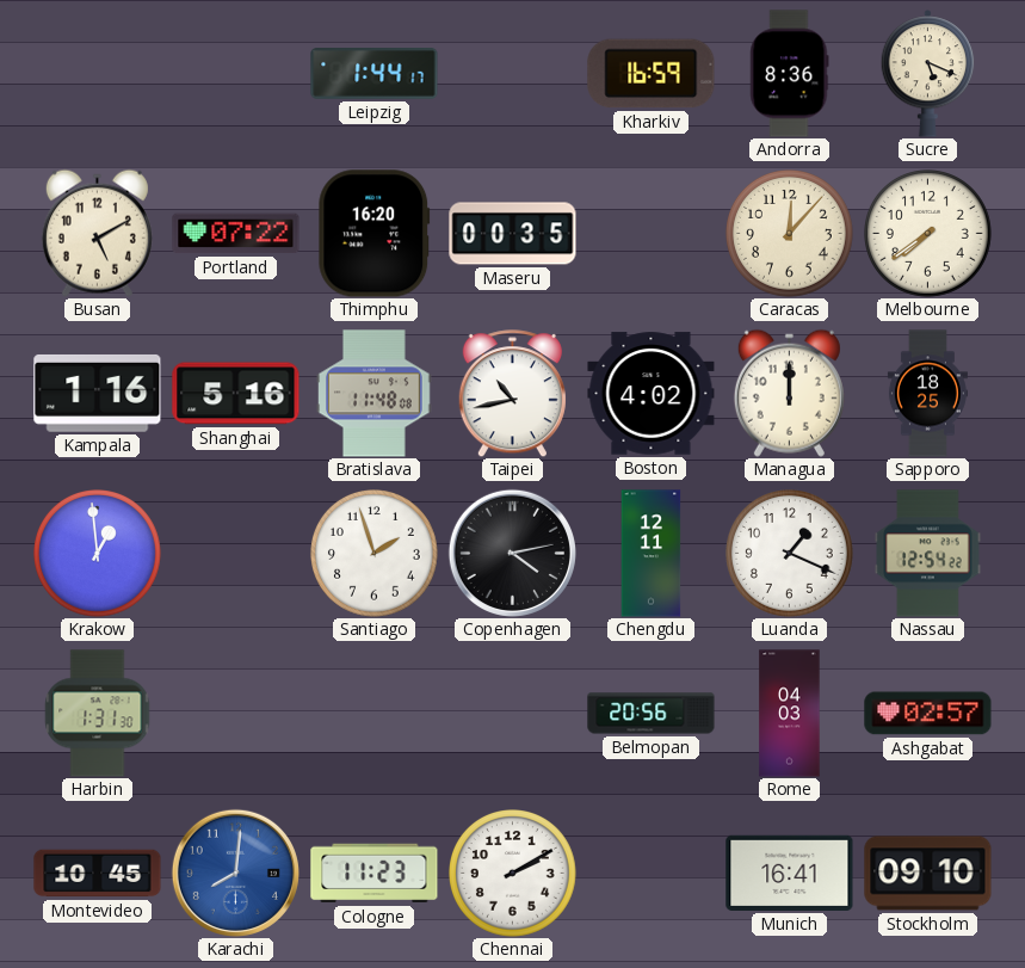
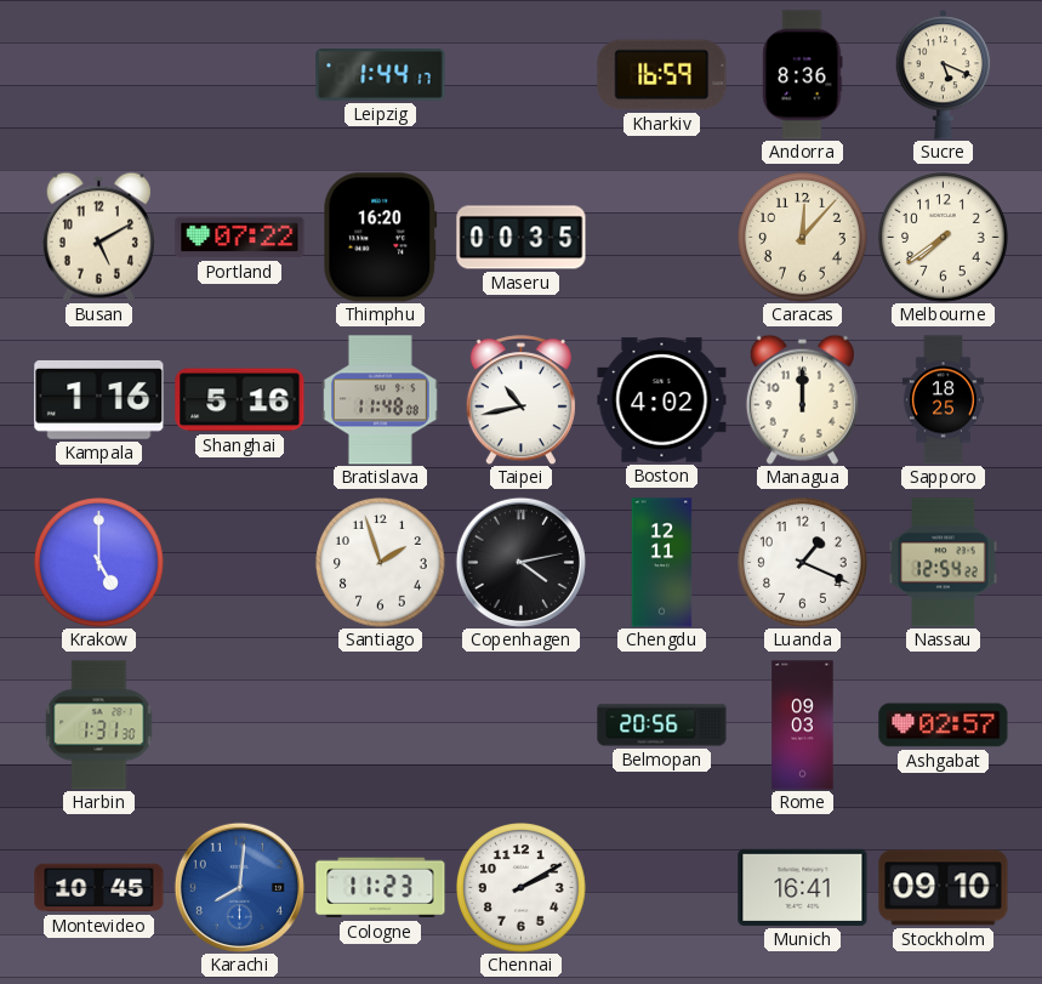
Krakow: 12:59 -> 5:00 (99, 563)
Rome: 04:03 -> 09:03 (803, 726)
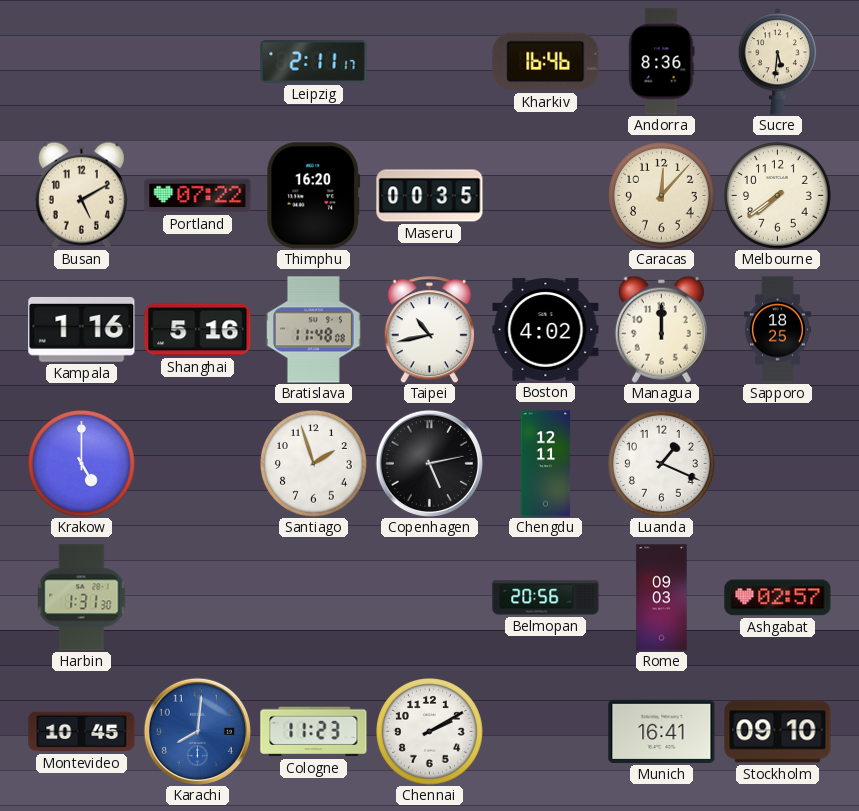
Leipzig: 1:44 -> 2:11 (314, 62)
Kharkiv: 16:59 -> 16:46 (546, 62)
Sucre: 5:19 -> 5:31 (778, 62)
Copenhagen: 4:13 -> 5:13 (429, 463)
Nassau: 12:54 -> none (944, 563)
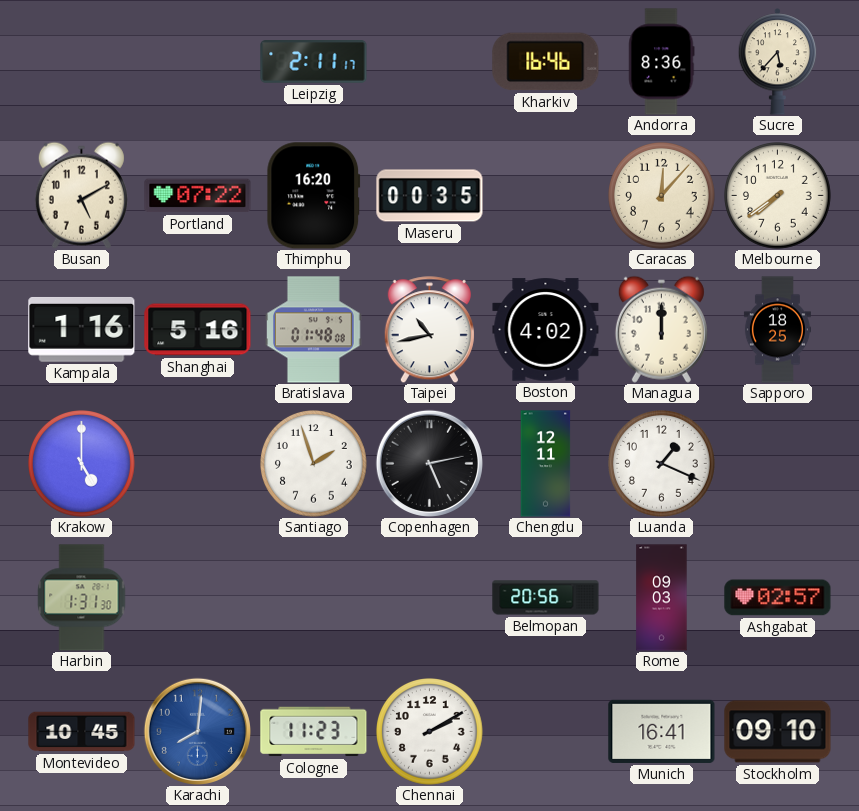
Sucre: 5:31 -> 5:37 (778, 62)
Bratislava: 11:48 -> 01:48 (314, 330)
